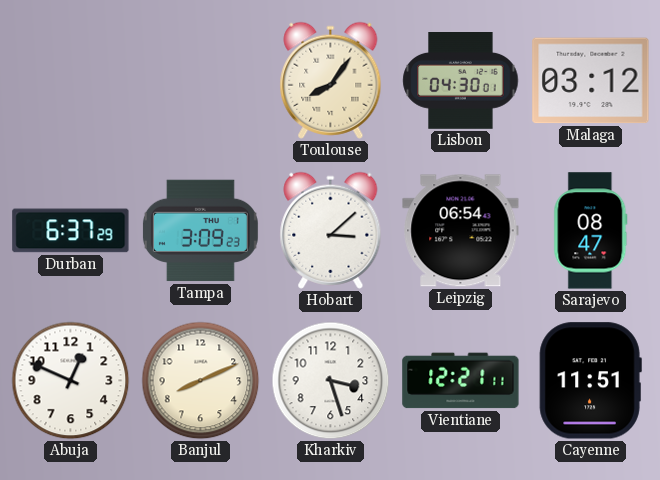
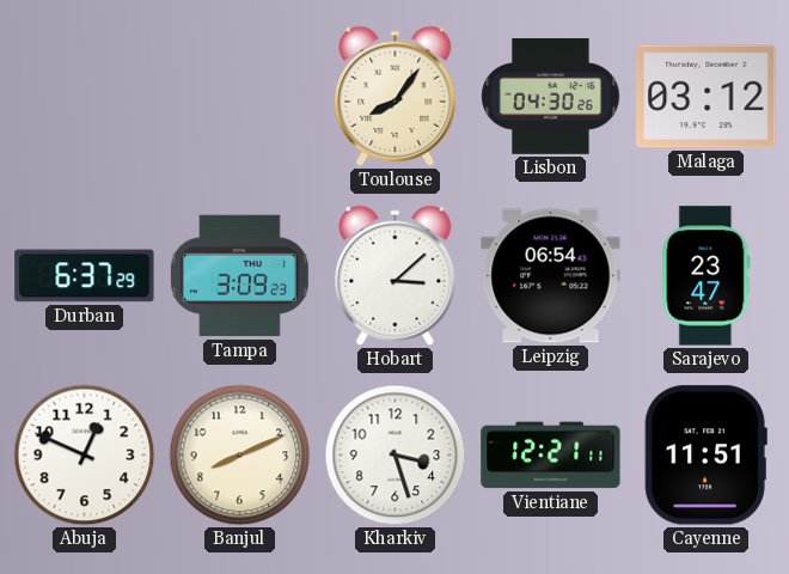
Lisbon: 04:30:01 -> 04:30:26 (551, 97)
Sarajevo: 08:47 -> 23:47 (707, 276)
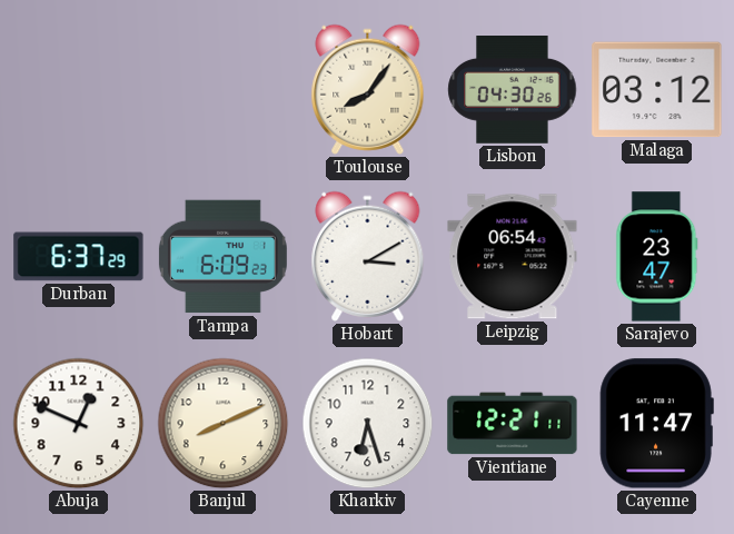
Tampa: 3:09 -> 6:09 (222, 257)
Hobart: 3:08 -> 3:10 (368, 256)
Kharkiv: 3:27 -> 6:27 (368, 424)
Cayenne: 11:51 -> 11:47 (656, 424)
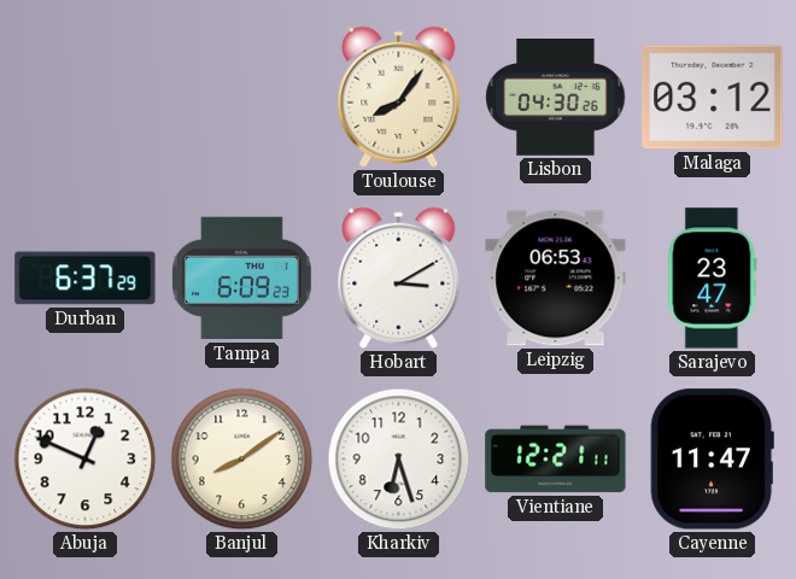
Leipzig: 06:54 -> 06:53 (556, 279)
Banjul: 8:11 -> 8:09 (242, 460)
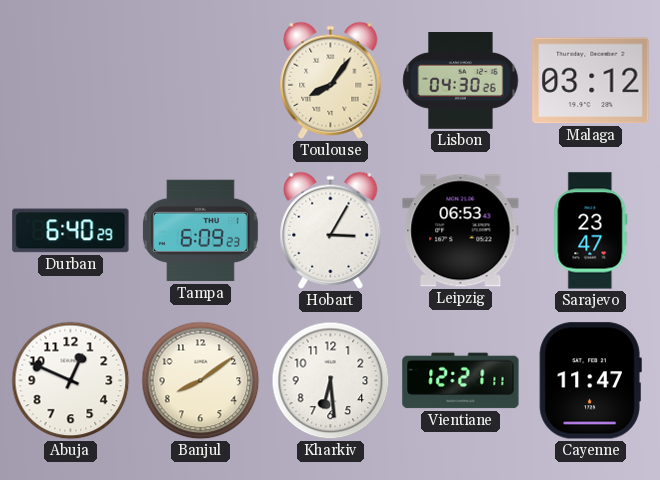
Durban: 6:37 -> 6:40 (71, 231)
Hobart: 3:10 -> 3:05 (331, 230)
Kharkiv: 6:27 -> 6:29 (331, 381)
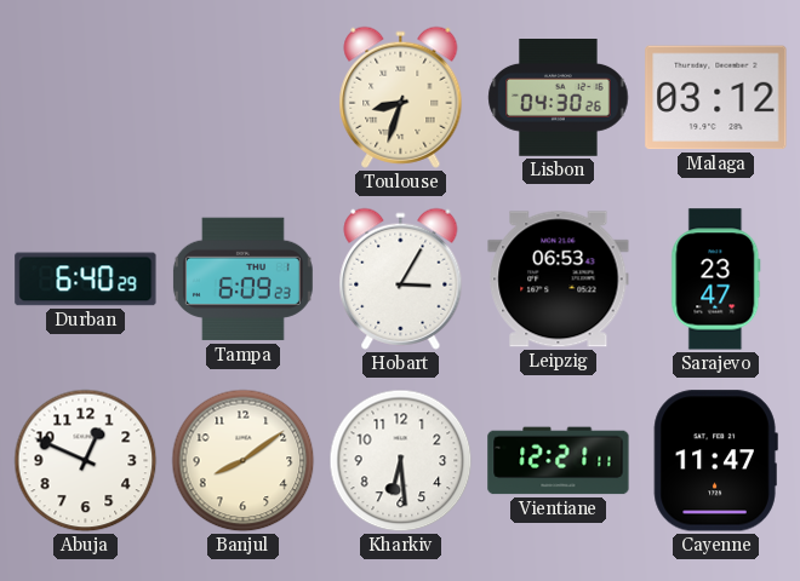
Toulouse: 8:06 -> 8:33 (401, 97)
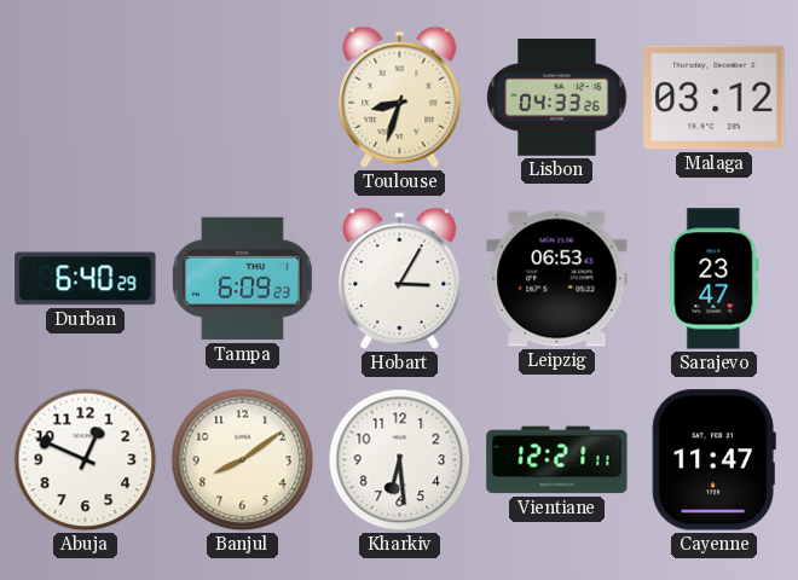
Lisbon: 04:30 -> 04:33 (557, 98)
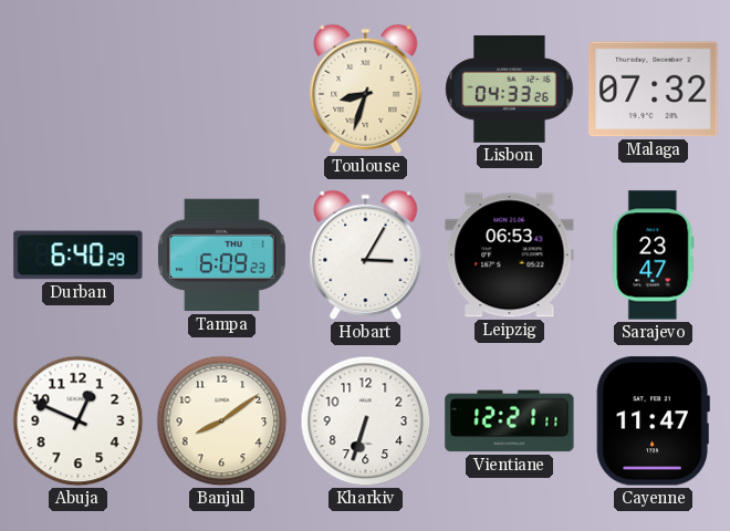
Malaga: 03:12 -> 07:32 (654, 90)
Kharkiv: 6:29 -> 6:33 (366, 421)
